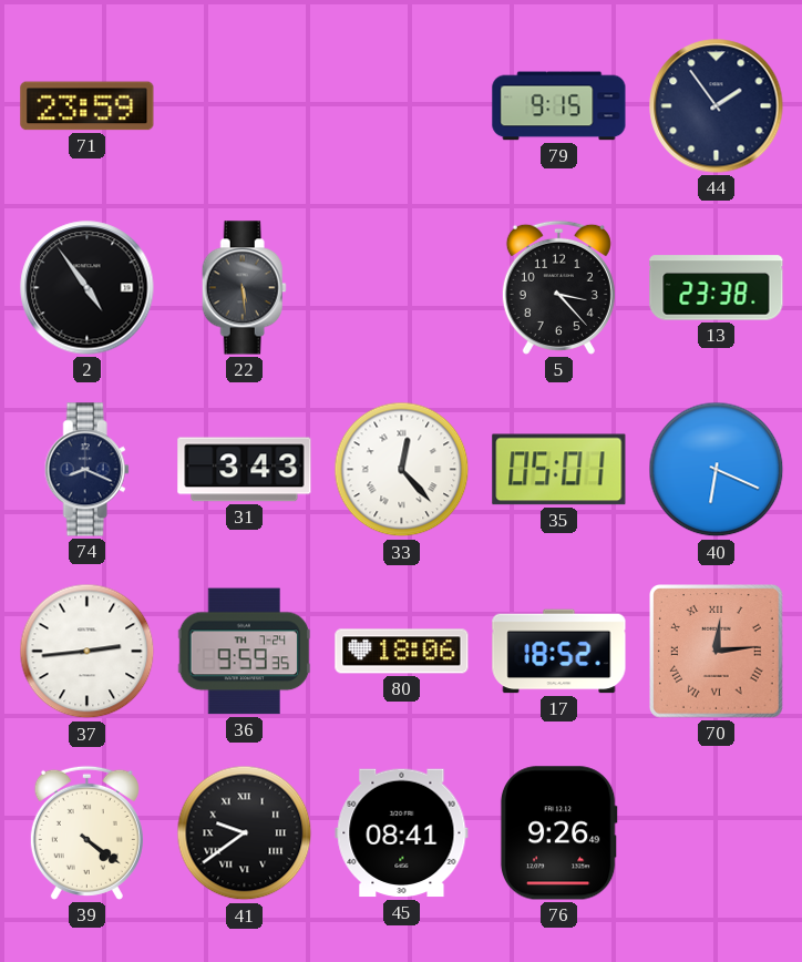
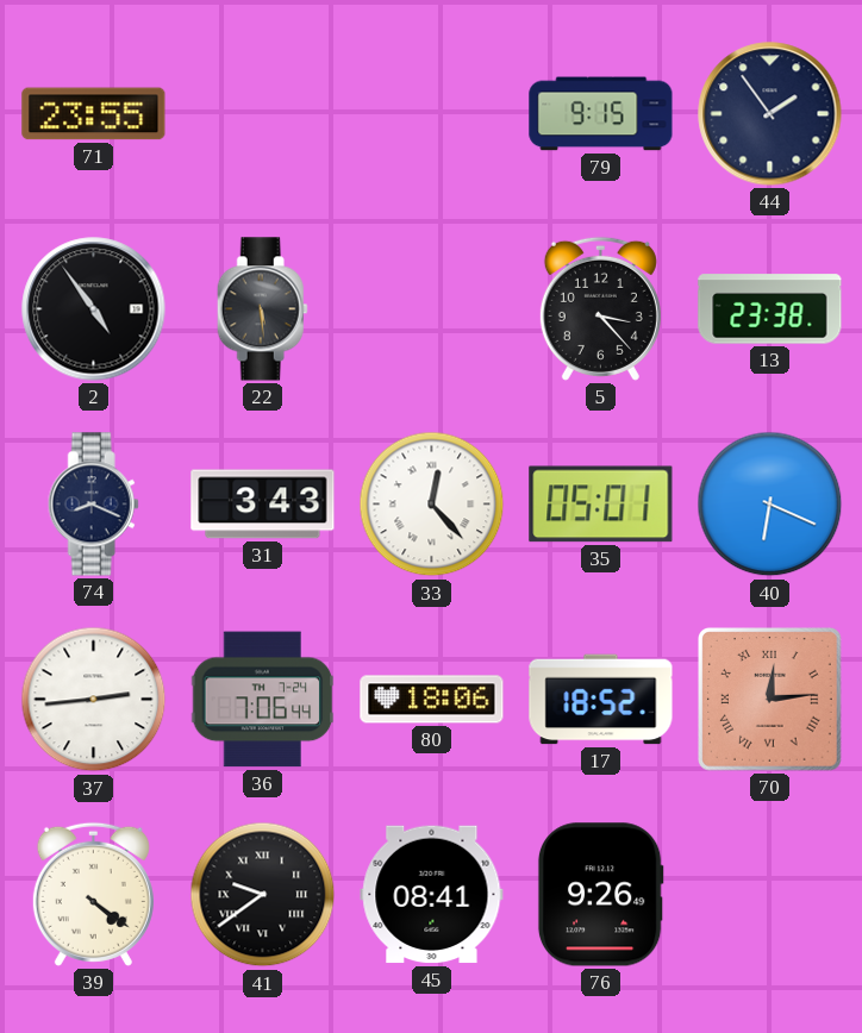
71: 23:59 -> 23:55 (94, 114)
36: 9:59 -> 7:06 (263, 700)
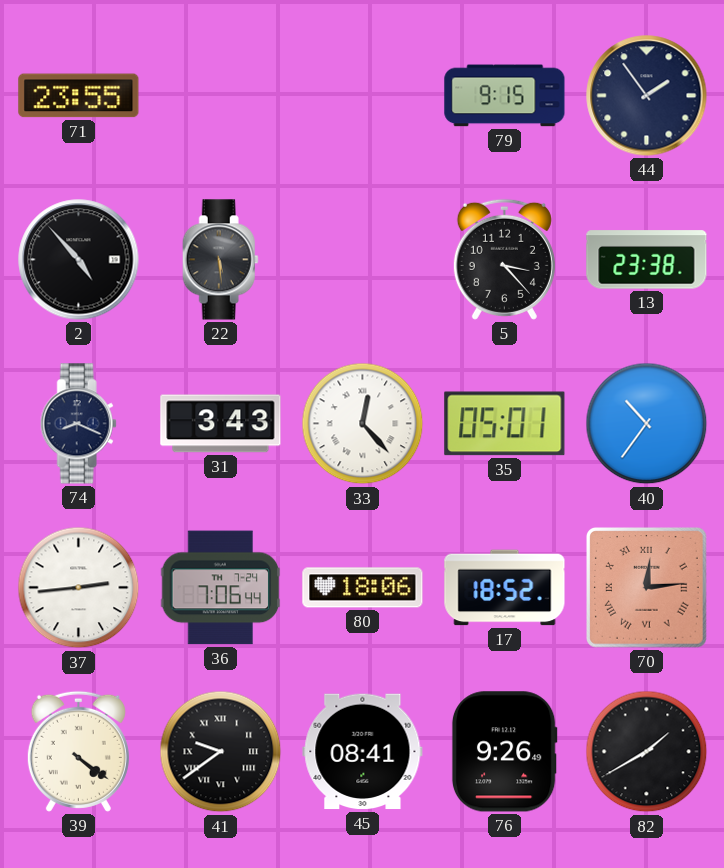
2: 4:54 -> 4:53 (79, 260)
40: 6:19 -> 10:36 (647, 424)
82: none -> 1:40 (647, 752)
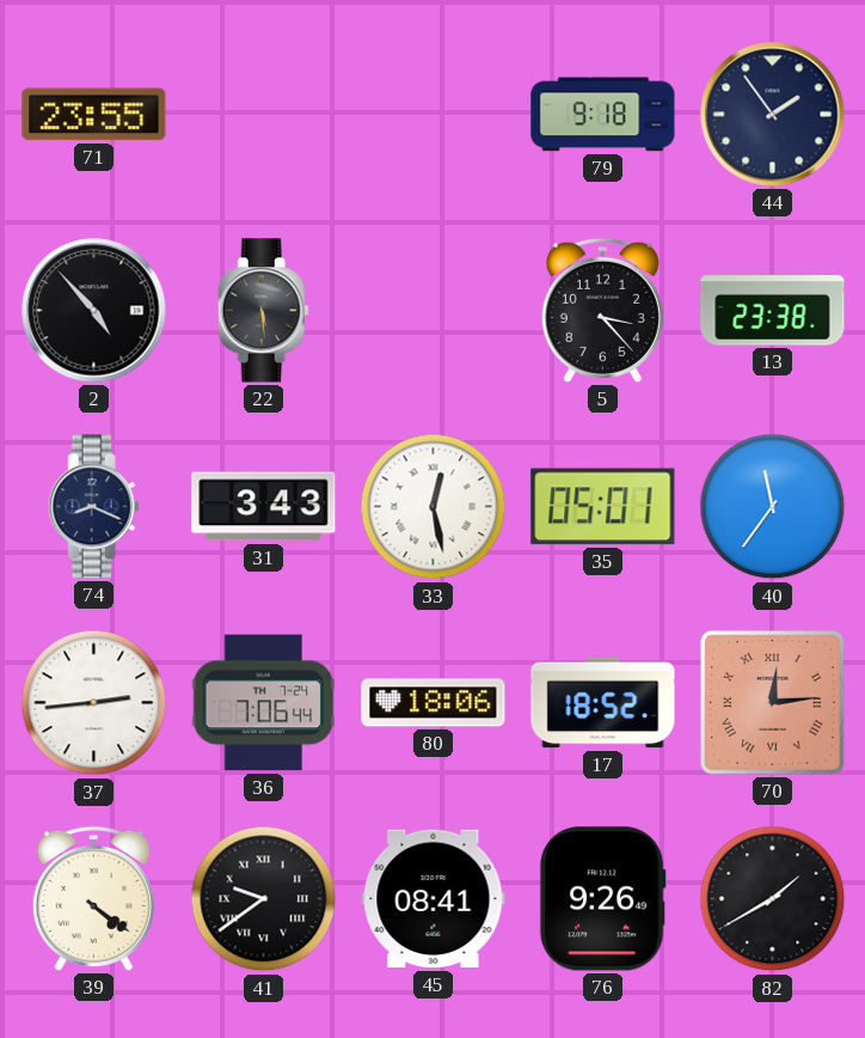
79: 9:15 -> 9:18 (603, 115)
33: 12:23 -> 12:28 (434, 507)
40: 10:36 -> 11:36 (773, 507)
